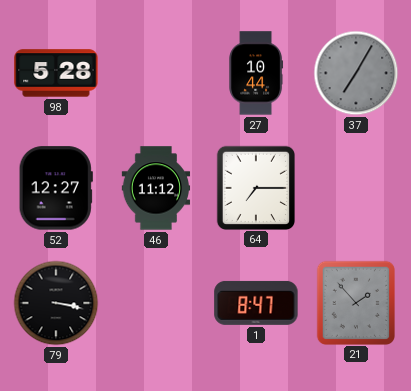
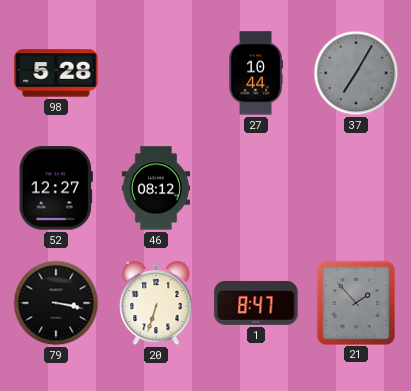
46: 11:12 -> 08:12 (156, 188)
64: 7:15 -> none (255, 187)
20: none -> 6:33 (156, 303)
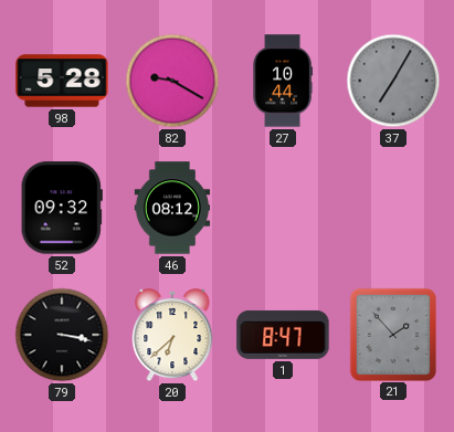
82: none -> 9:20 (172, 81)
52: 12:27 -> 09:32 (62, 208)
20: 6:33 -> 6:38 (172, 335)
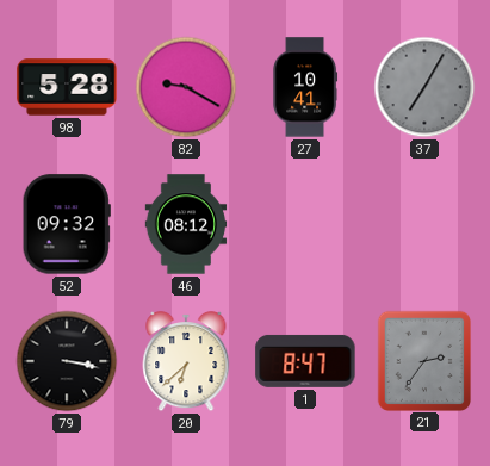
27: 10:44 -> 10:41 (305, 87)
21: 1:53 -> 2:36 (423, 360)
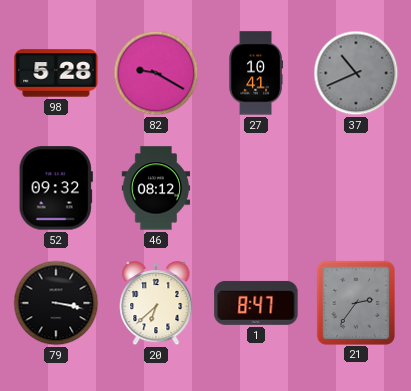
37: 7:05 -> 10:41 (356, 73)
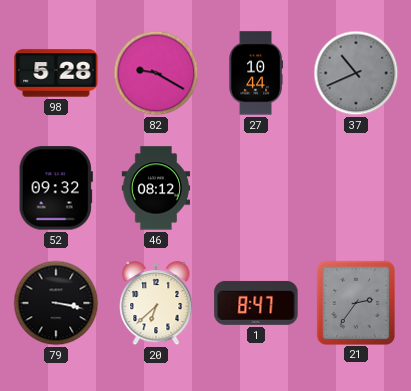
27: 10:41 -> 10:44 (256, 73)
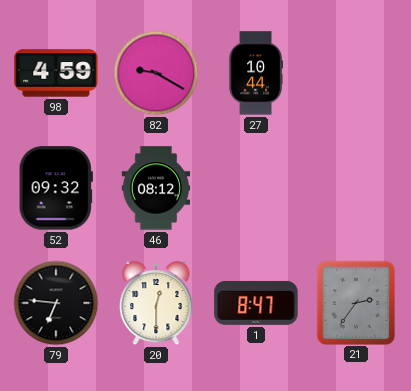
98: 5:28 -> 4:59 (56, 73)
37: 10:41 -> none (356, 73)
79: 3:17 -> 6:46 (56, 303)
20: 6:38 -> 12:30 (156, 303)
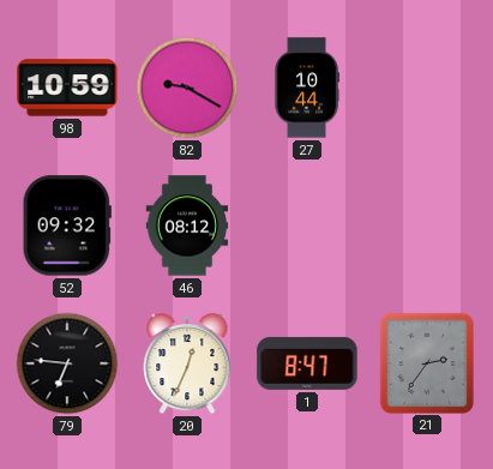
98: 4:59 -> 10:59 (67, 88)
20: 12:30 -> 12:34 (187, 363)
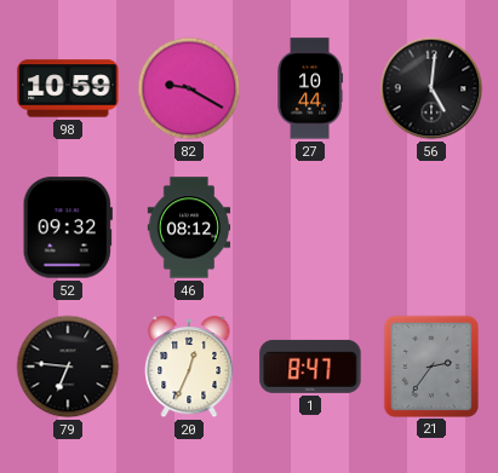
56: none -> 5:01 (431, 88)
